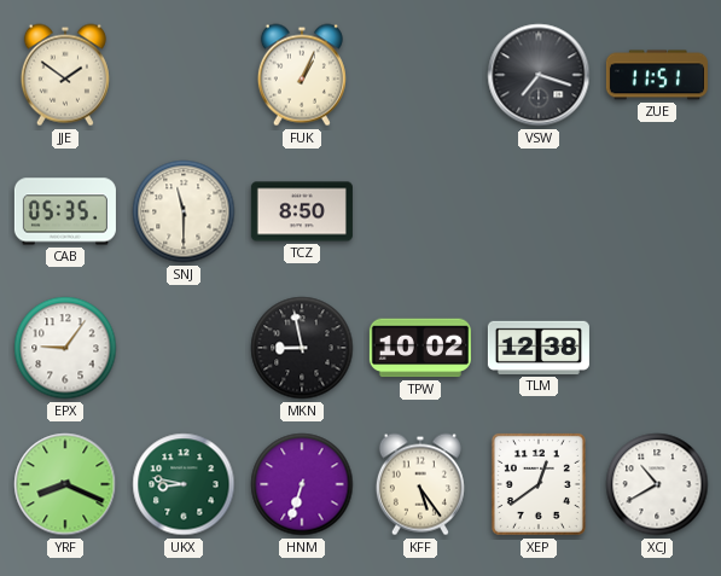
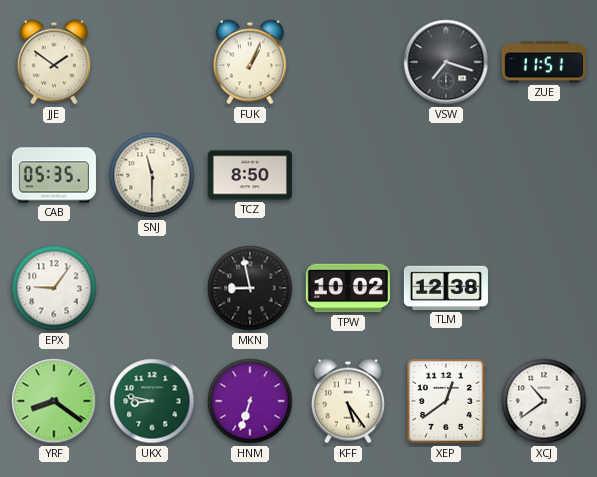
YRF: 8:19 -> 8:21 (54, 401)
XCJ: 10:40 -> 10:39 (544, 401)
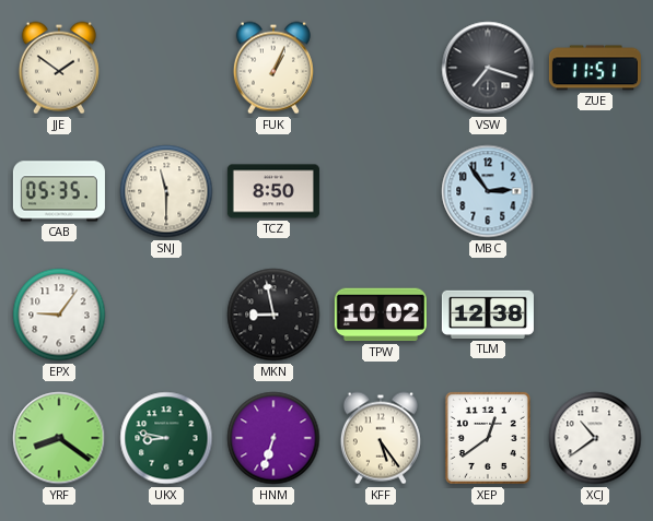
MBC: none -> 2:54 (488, 191)
